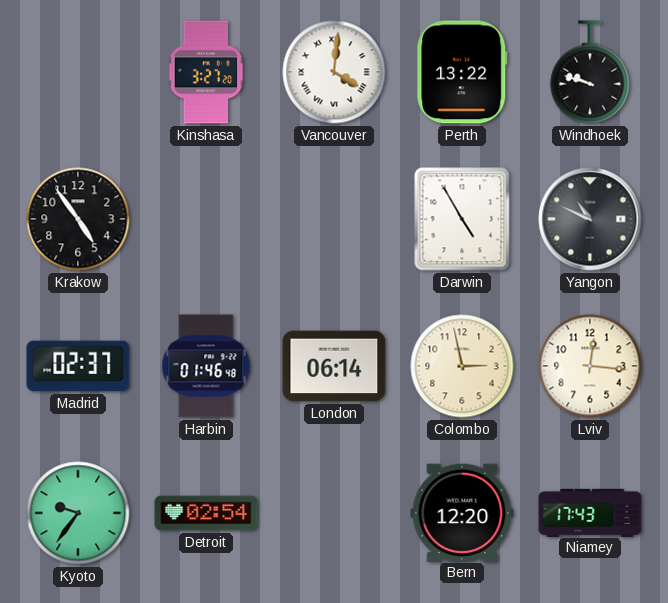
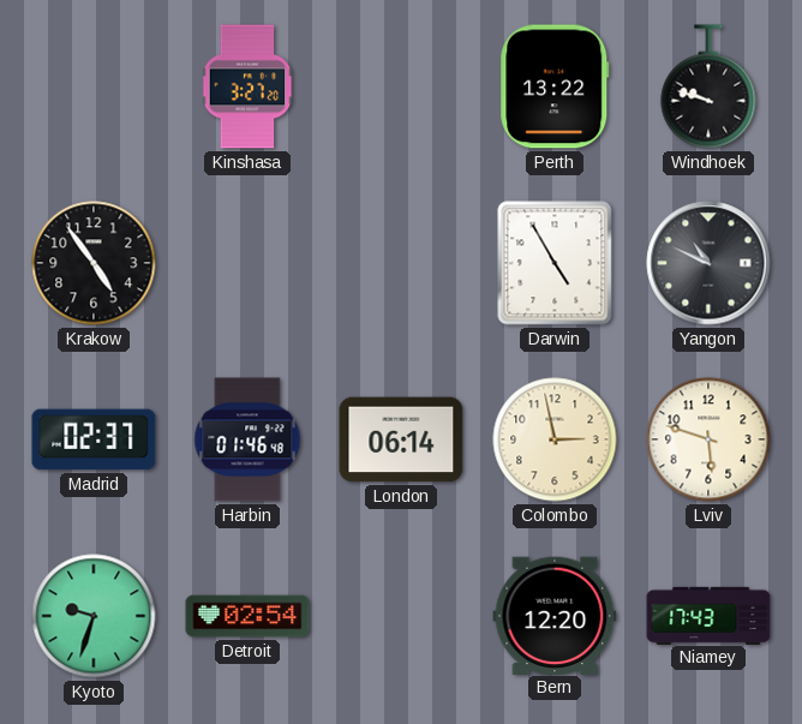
Vancouver: 4:01 -> none (334, 72)
Lviv: 12:16 -> 5:48 (708, 439)
Kyoto: 9:36 -> 9:33 (94, 616)
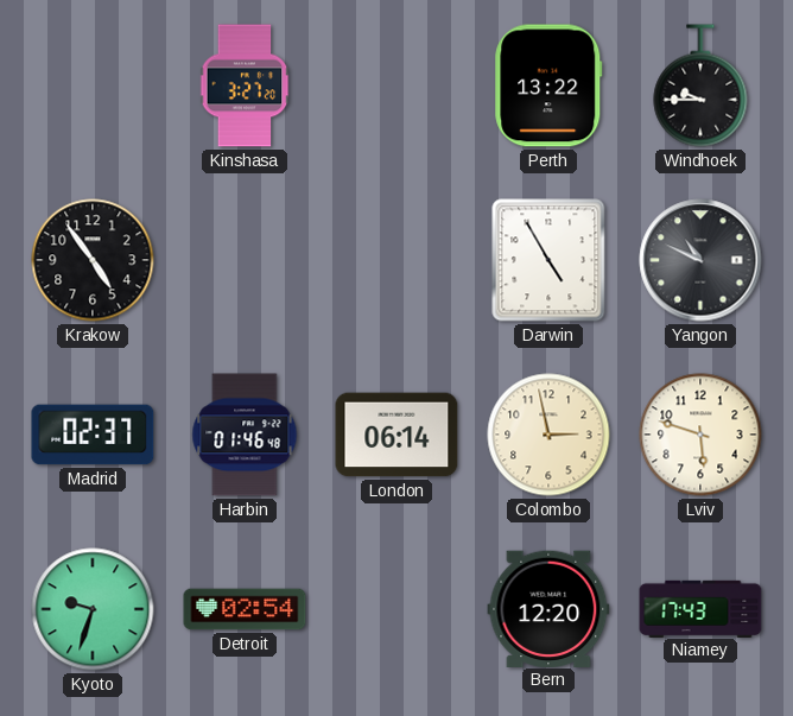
Windhoek: 9:48 -> 9:45 (700, 85)
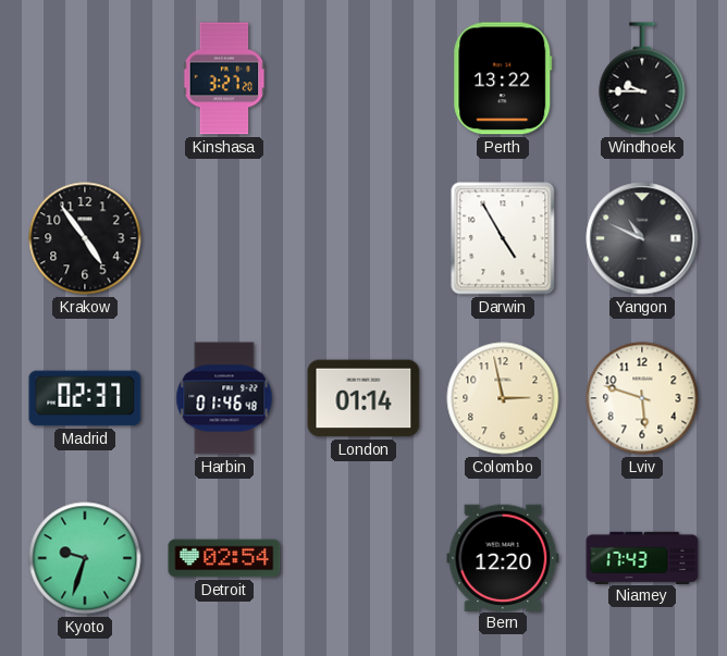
London: 06:14 -> 01:14 (363, 398)
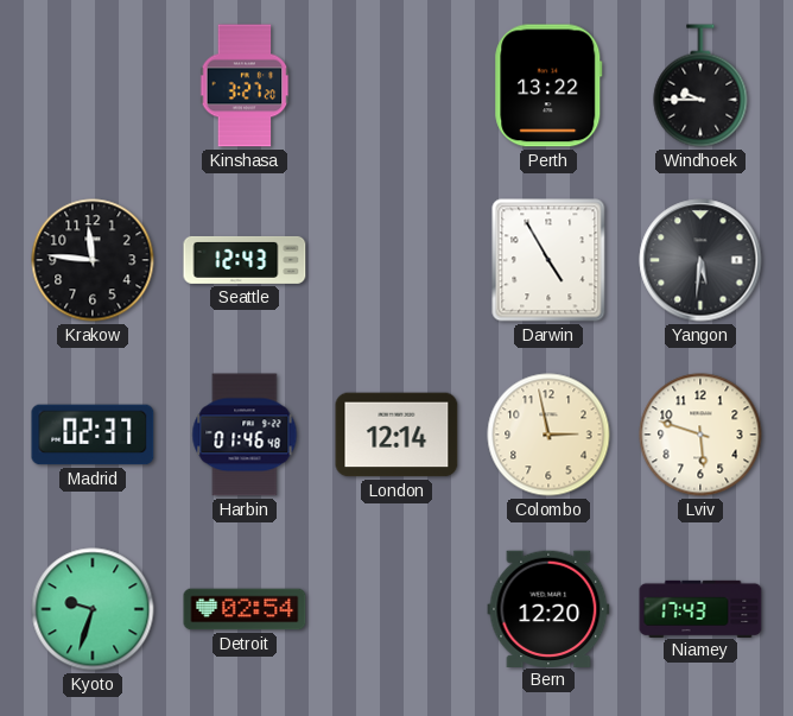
Krakow: 4:54 -> 11:46 (93, 260)
Seattle: none -> 12:43 (245, 260)
Yangon: 10:49 -> 5:31 (700, 260)
London: 01:14 -> 12:14 (396, 435)
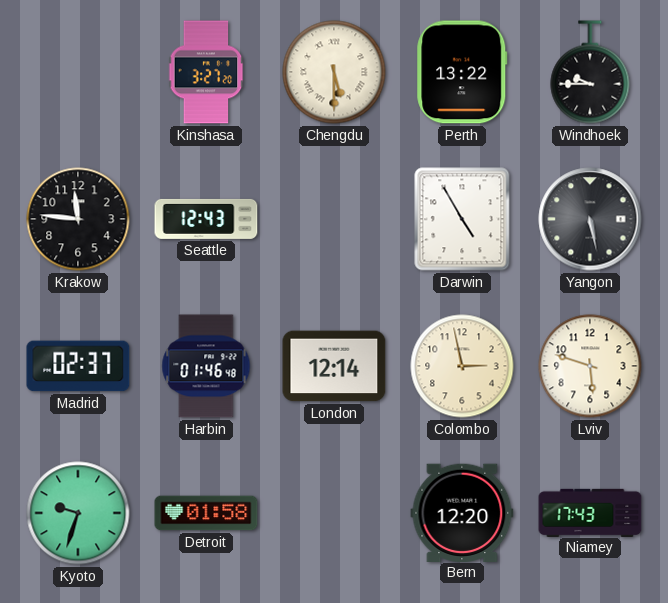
Chengdu: none -> 5:30 (334, 72)
Yangon: 5:31 -> 5:28 (590, 219)
Detroit: 02:54 -> 01:58 (206, 513)
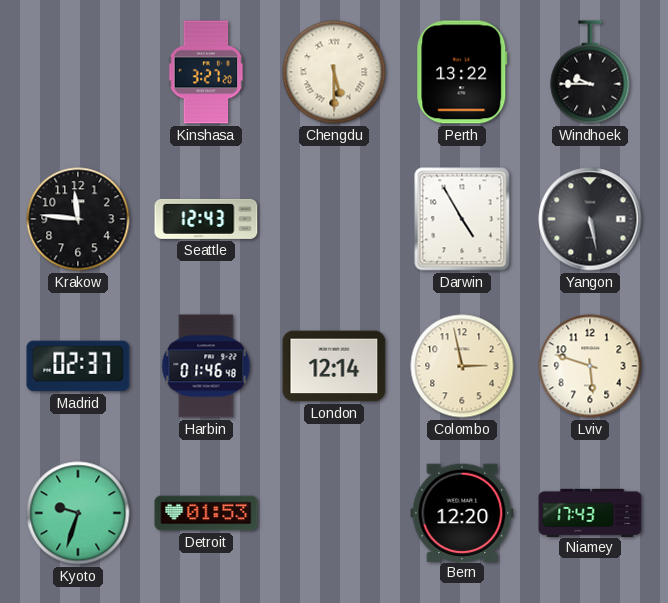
Detroit: 01:58 -> 01:53 (206, 513)
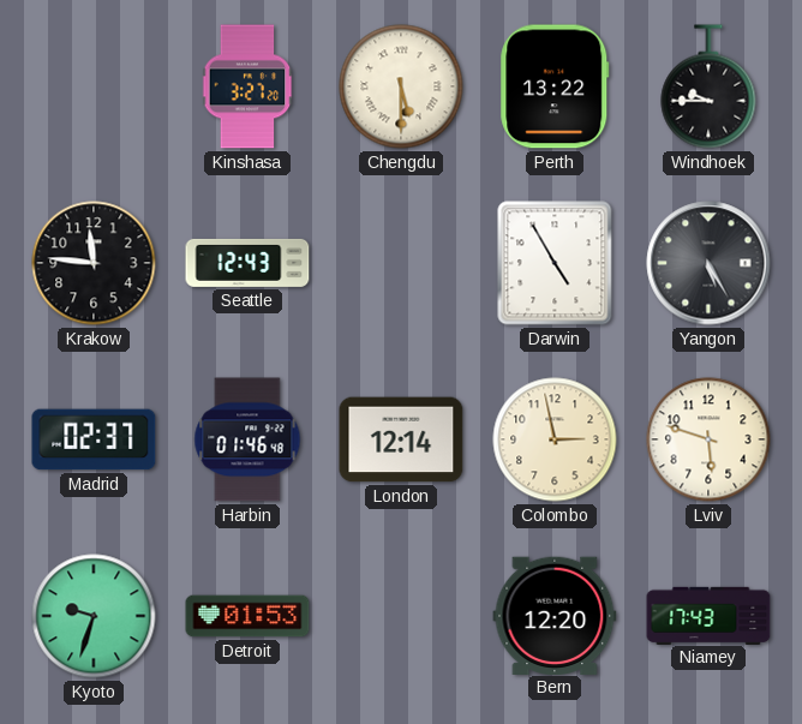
Yangon: 5:28 -> 5:25 (708, 263)
